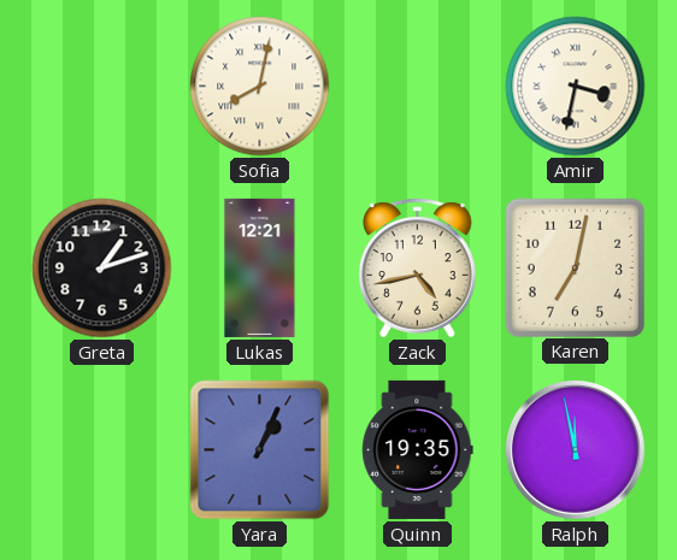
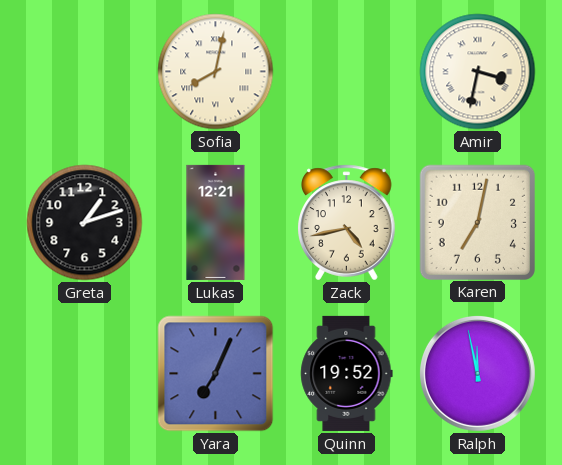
Yara: 1:04 -> 7:04 (216, 374)
Quinn: 19:35 -> 19:52 (347, 373)
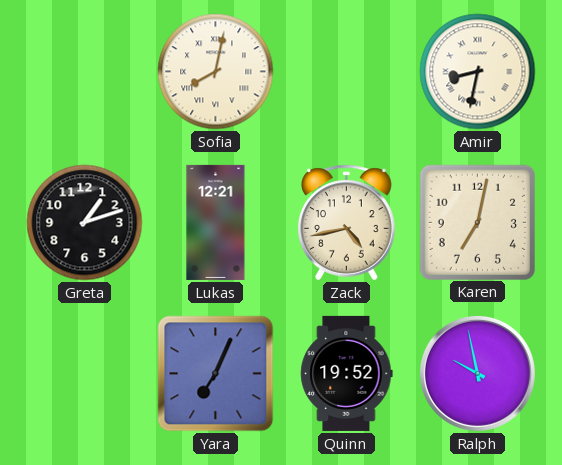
Amir: 3:32 -> 8:32 (478, 72)
Ralph: 11:58 -> 9:58 (477, 373)
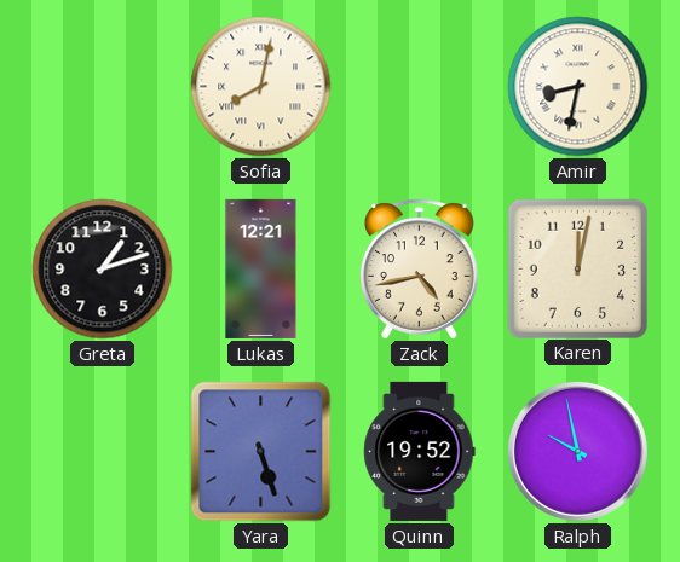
Karen: 7:02 -> 12:02 (577, 268)
Yara: 7:04 -> 5:27 (261, 452)
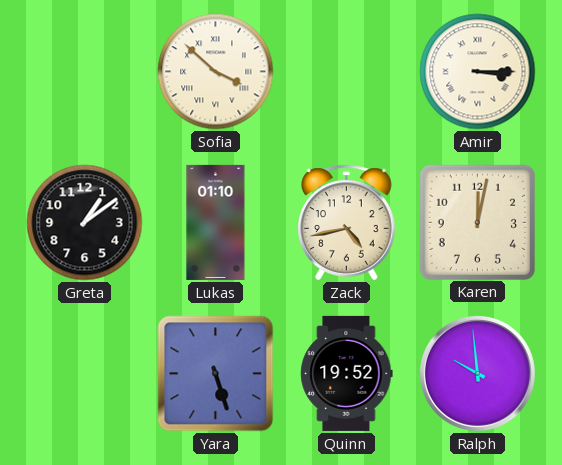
Sofia: 8:02 -> 3:52 (216, 72)
Amir: 8:32 -> 3:15 (478, 72)
Greta: 1:12 -> 1:09 (85, 223)
Lukas: 12:21 -> 01:10 (216, 222)
Ralph: 9:58 -> 9:59 (477, 373)
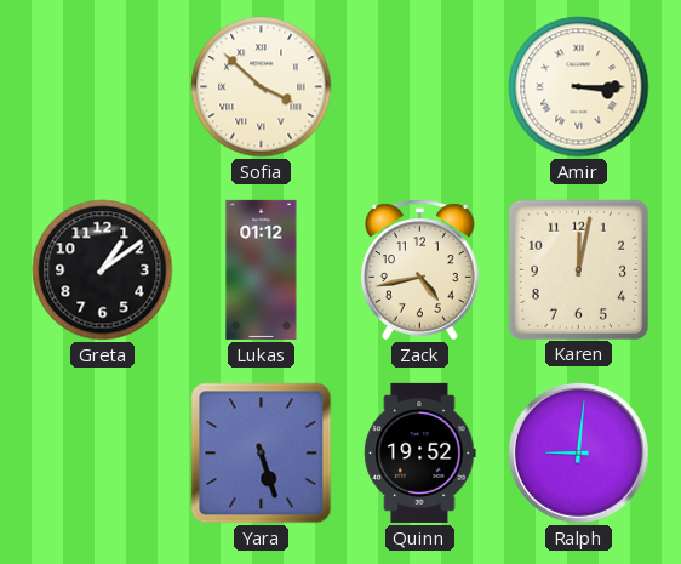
Lukas: 01:10 -> 01:12 (262, 269)
Ralph: 9:59 -> 9:01 (578, 452)
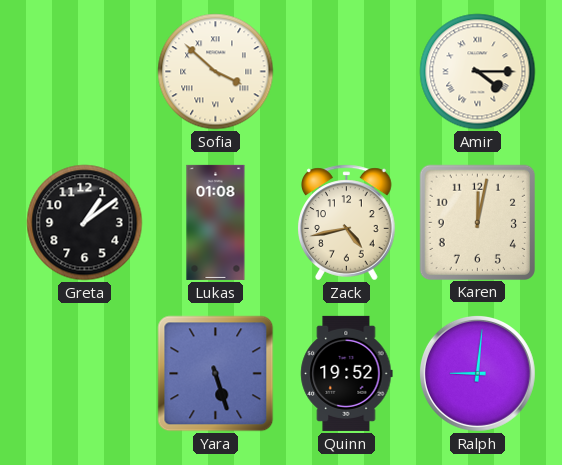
Amir: 3:15 -> 4:15 (478, 72)
Lukas: 01:12 -> 01:08 (216, 222)
